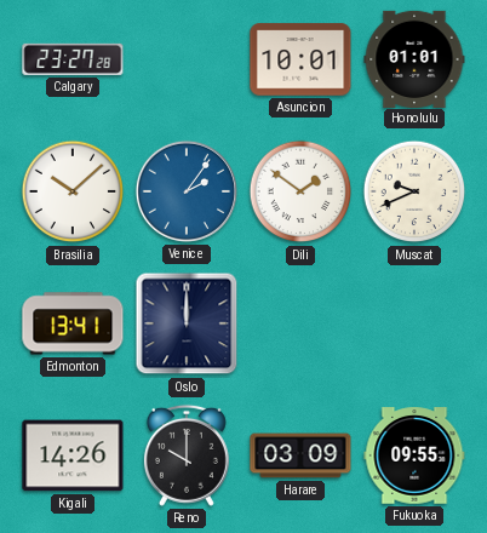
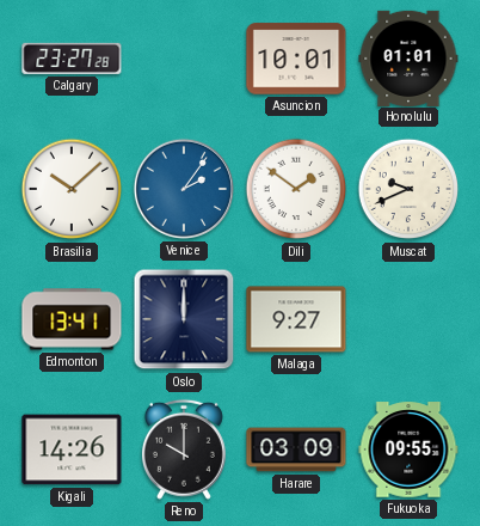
Malaga: none -> 9:27 (296, 319)
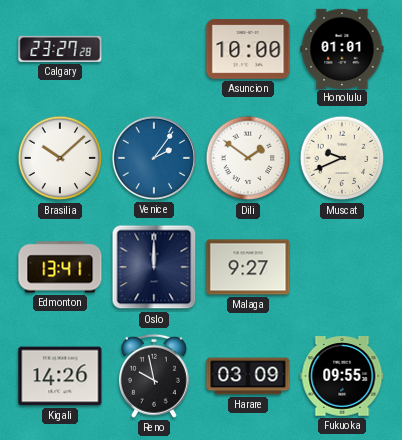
Asuncion: 10:01 -> 10:00 (248, 49)
Reno: 10:00 -> 9:58 (154, 376)
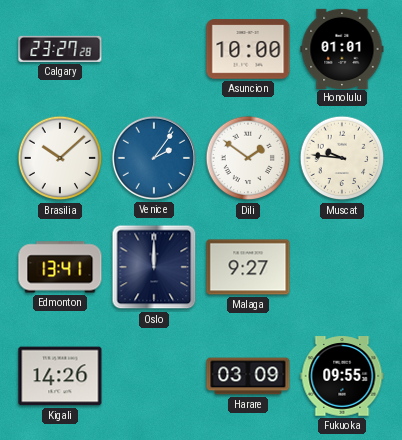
Muscat: 9:41 -> 9:46 (342, 158)
Reno: 9:58 -> none (154, 376)
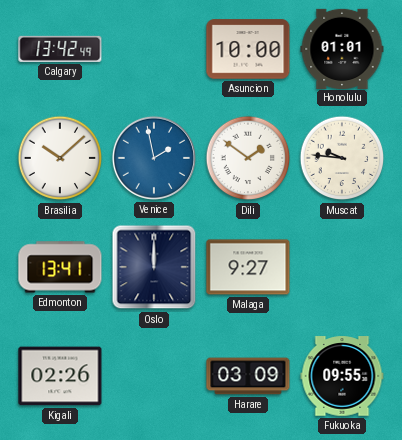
Calgary: 23:27 -> 13:42 (60, 49)
Venice: 2:06 -> 1:58 (154, 158)
Kigali: 14:26 -> 02:26 (60, 376)
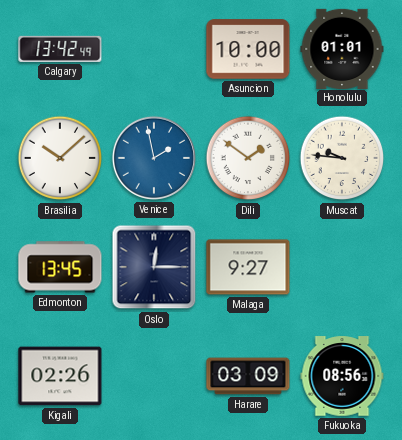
Edmonton: 13:41 -> 13:45 (60, 267)
Oslo: 12:00 -> 12:15 (154, 267)
Fukuoka: 09:55 -> 08:56 (342, 376)
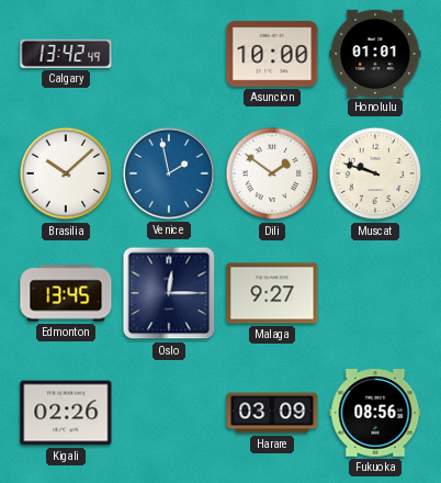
Muscat: 9:46 -> 9:48 (375, 173)
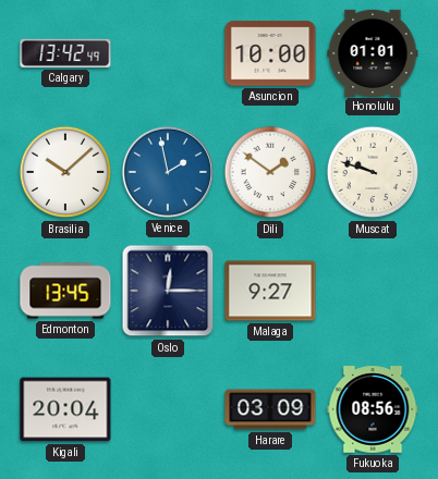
Kigali: 02:26 -> 20:04 (65, 409)
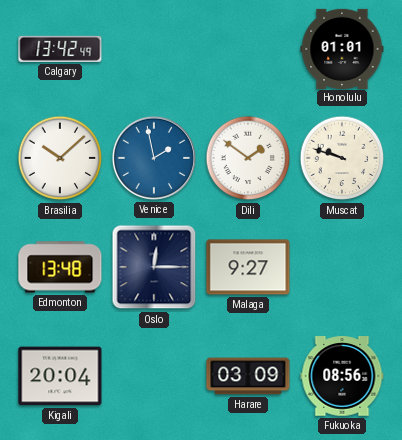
Asuncion: 10:00 -> none (270, 53)
Edmonton: 13:45 -> 13:48 (60, 267)
